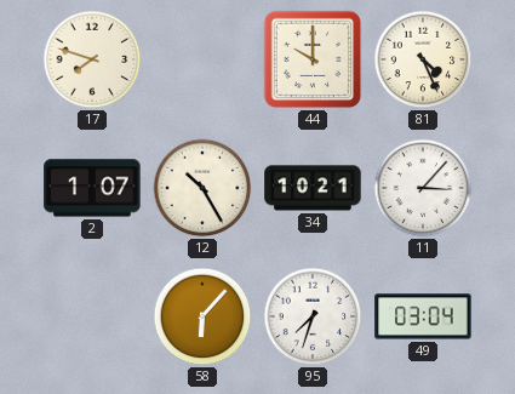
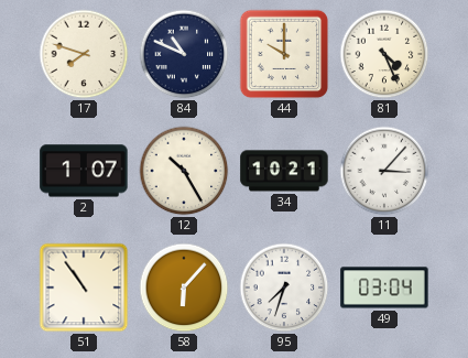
84: none -> 10:49 (184, 54)
51: none -> 10:54 (84, 288)
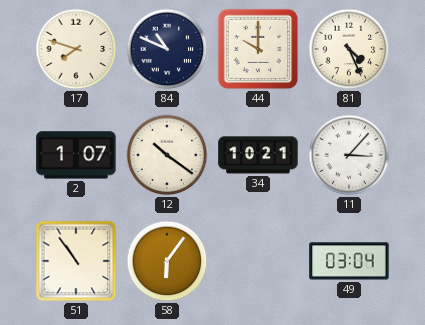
12: 10:25 -> 10:21 (167, 155)
58: 6:07 -> 6:06 (167, 261)
95: 7:33 -> none (284, 288)
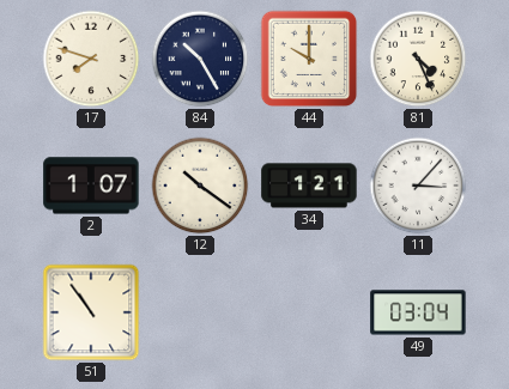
84: 10:49 -> 10:25 (200, 59)
34: 10:21 -> 1:21 (309, 186)
58: 6:06 -> none (167, 261)
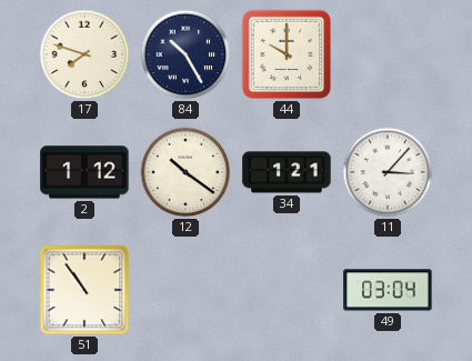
81: 4:26 -> none (418, 59)
2: 1:07 -> 1:12 (84, 172)
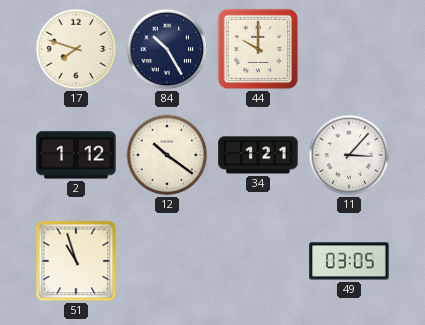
51: 10:54 -> 10:57 (76, 261)
49: 03:04 -> 03:05 (349, 261)
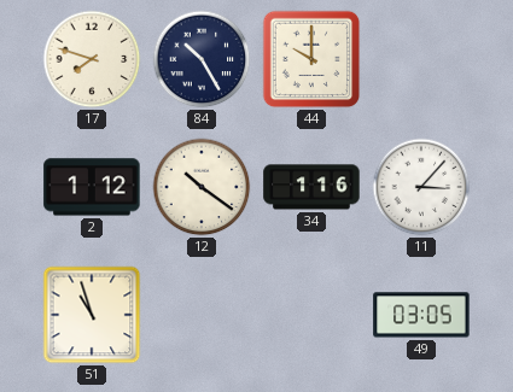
34: 1:21 -> 1:16 (311, 187)
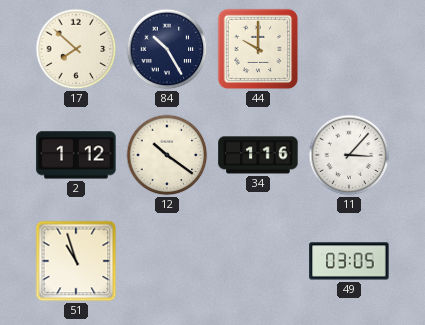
17: 7:48 -> 7:52 (76, 49)
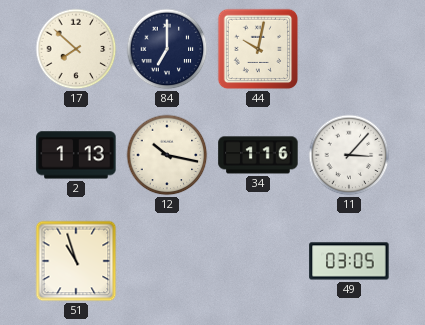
84: 10:25 -> 7:00 (167, 49)
44: 10:00 -> 10:02 (258, 49)
2: 1:12 -> 1:13 (76, 155)
12: 10:21 -> 10:17 (167, 155)
